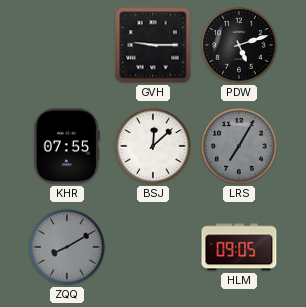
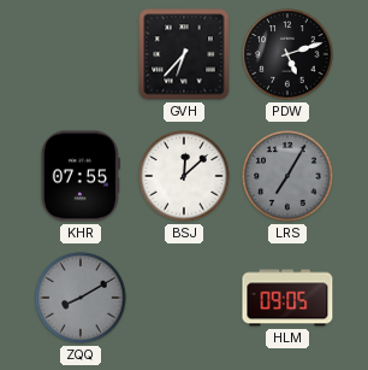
GVH: 9:15 -> 6:37 (184, 54)
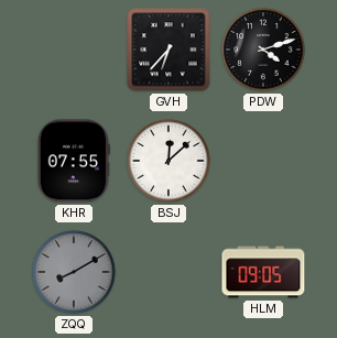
PDW: 5:12 -> 4:12 (263, 50)
LRS: 7:05 -> none (287, 176)
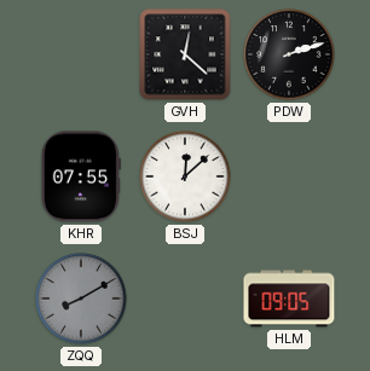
GVH: 6:37 -> 12:22 (185, 54)
PDW: 4:12 -> 2:12 (289, 54)
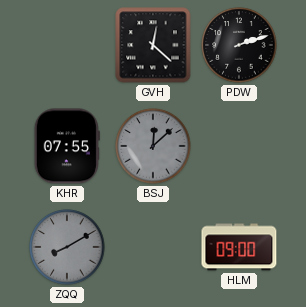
BSJ dial: white -> grey (153, 146)
HLM: 09:05 -> 09:00 (239, 247)
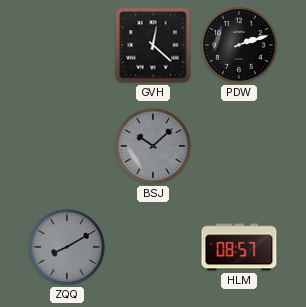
KHR: 07:55 -> none (67, 146)
BSJ: 12:08 -> 10:08 (153, 146)
HLM: 09:00 -> 08:57 (239, 247)
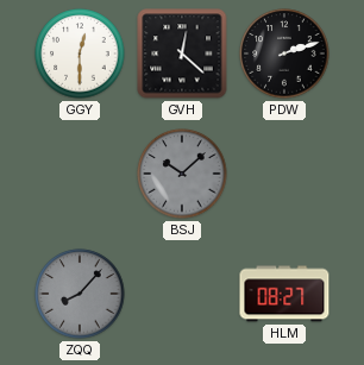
GGY: none -> 12:30 (80, 54)
ZQQ: 8:10 -> 8:07 (80, 294)
HLM: 08:57 -> 08:27 (284, 294)
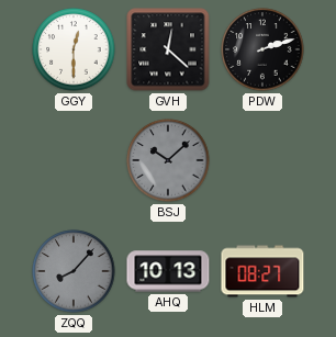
AHQ: none -> 10:13 (168, 271)
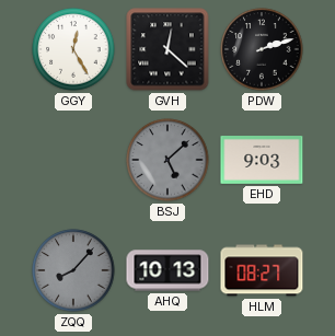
GGY: 12:30 -> 12:25 (73, 49)
BSJ: 10:08 -> 5:08 (168, 160)
EHD: none -> 9:03 (262, 161)
